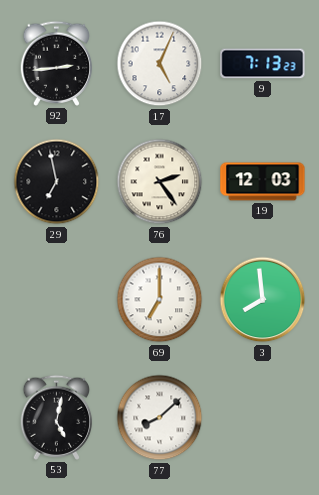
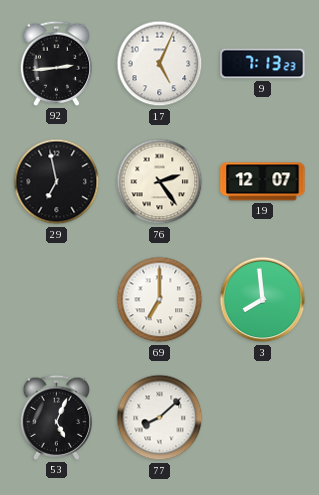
19: 12:03 -> 12:07 (263, 182)
53: 5:02 -> 5:04 (57, 417)
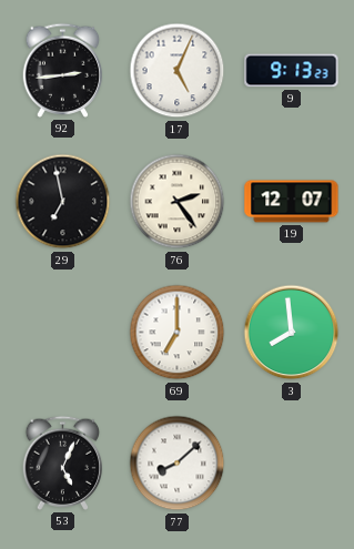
9: 7:13 -> 9:13 (292, 71)
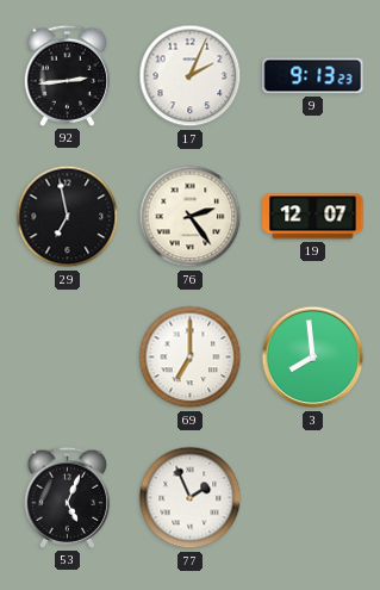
17: 5:04 -> 2:04 (191, 76)
77: 8:08 -> 1:56 (191, 498)
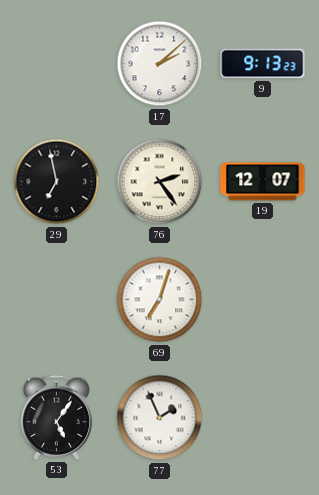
92: 2:44 -> none (68, 75)
17: 2:04 -> 2:08 (160, 64)
69: 7:00 -> 7:03 (160, 300)
3: 7:59 -> none (313, 358)
53: 5:04 -> 5:06 (57, 417)
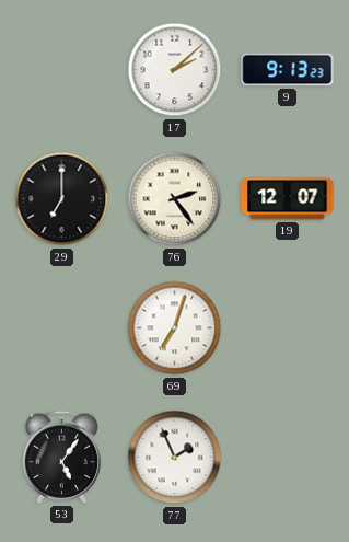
29: 6:58 -> 7:00 (62, 199)
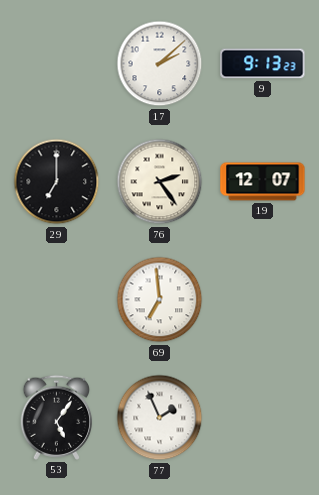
69: 7:03 -> 6:59 (160, 300)
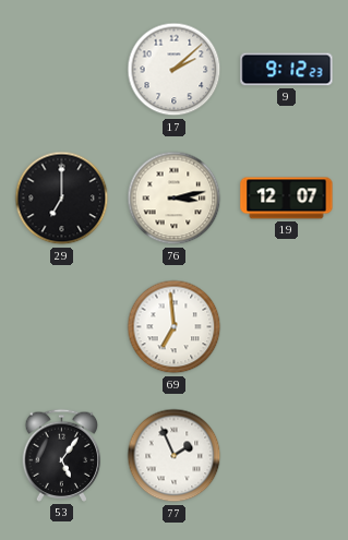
9: 9:13 -> 9:12 (287, 70)
76: 2:24 -> 3:13 (175, 199)
